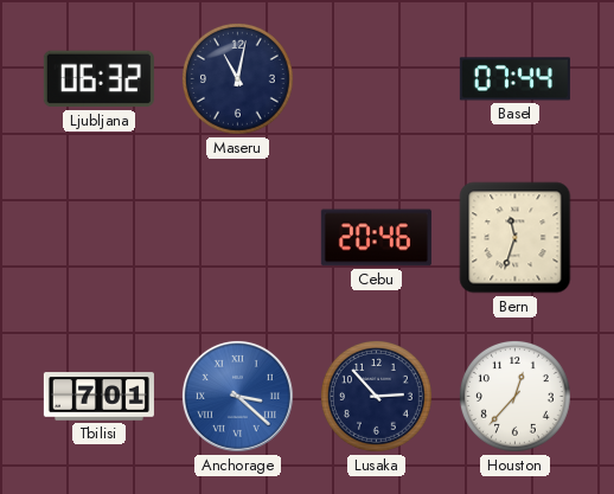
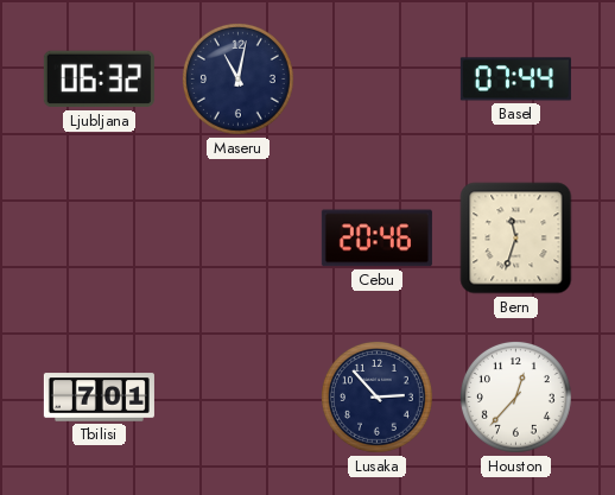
Anchorage: 3:22 -> none (237, 396)
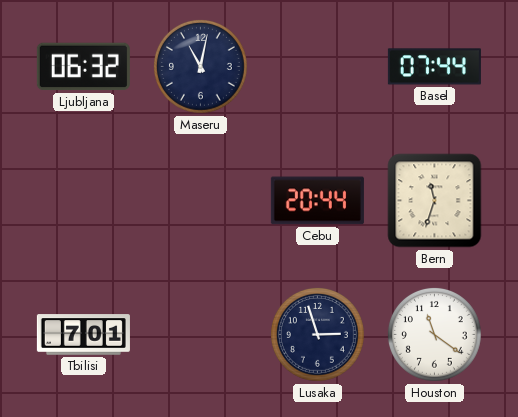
Cebu: 20:46 -> 20:44 (317, 201)
Lusaka: 2:53 -> 2:57 (317, 334)
Houston: 12:37 -> 11:21 (434, 334)
